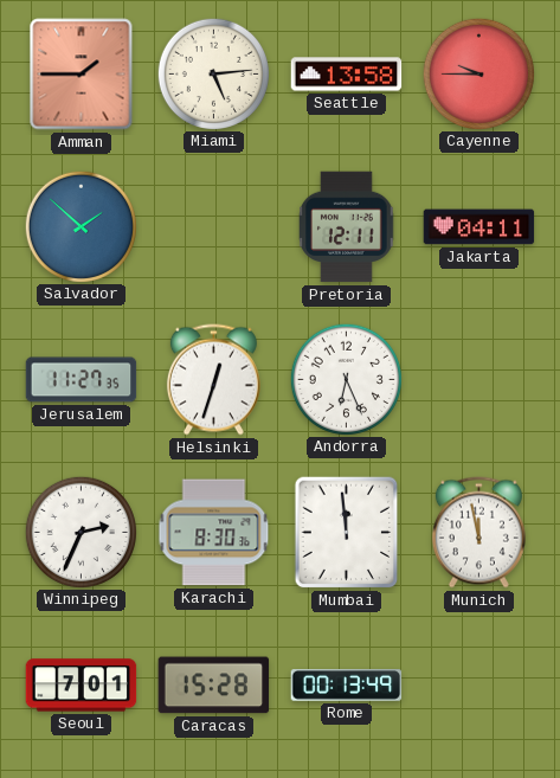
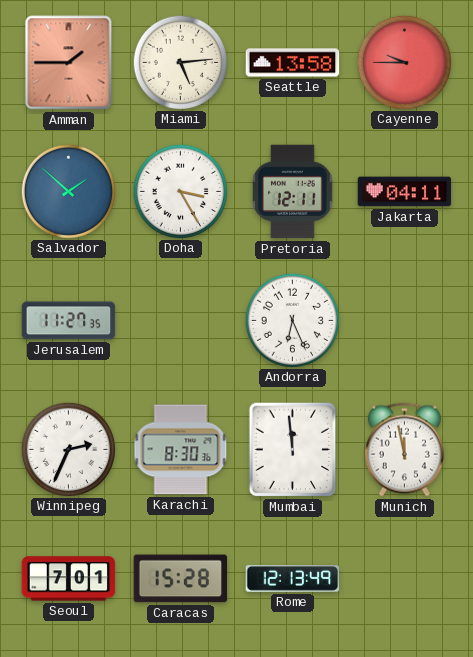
Doha: none -> 3:25 (180, 191)
Helsinki: 12:33 -> none (213, 380)
Rome: 00:13 -> 12:13 (293, 579)
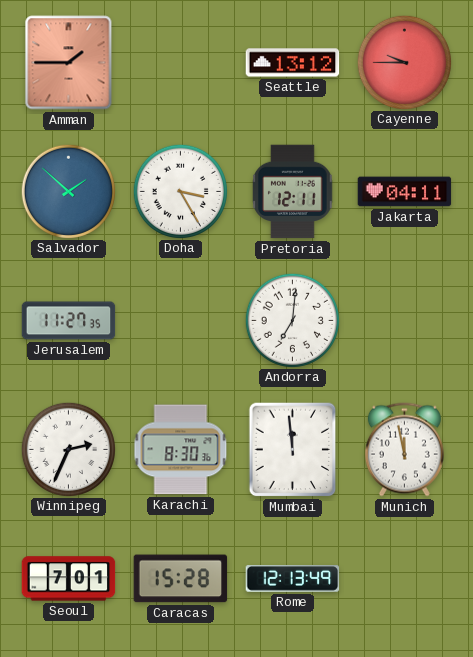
Miami: 5:14 -> none (180, 62)
Seattle: 13:58 -> 13:12 (293, 63)
Andorra: 6:26 -> 7:01 (292, 320)
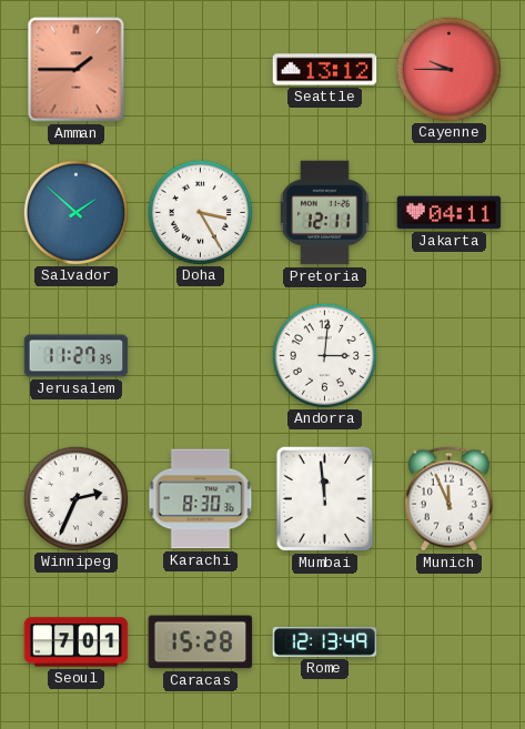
Andorra: 7:01 -> 3:01 (324, 355)
Munich: 11:58 -> 11:56 (448, 499)
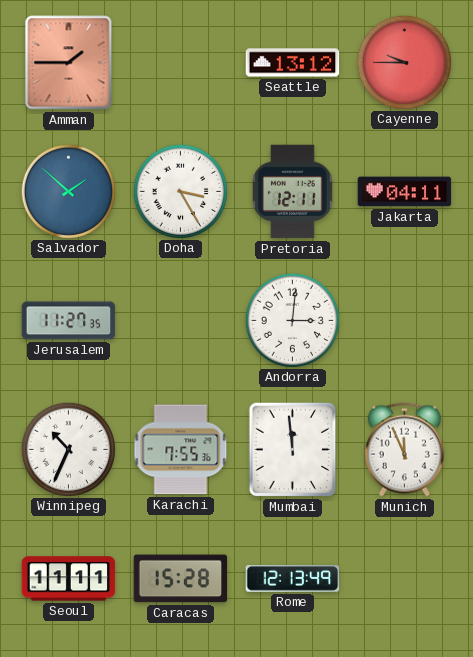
Winnipeg: 2:34 -> 10:34 (68, 449)
Karachi: 8:30 -> 7:55 (181, 450)
Seoul: 7:01 -> 11:11 (69, 579)
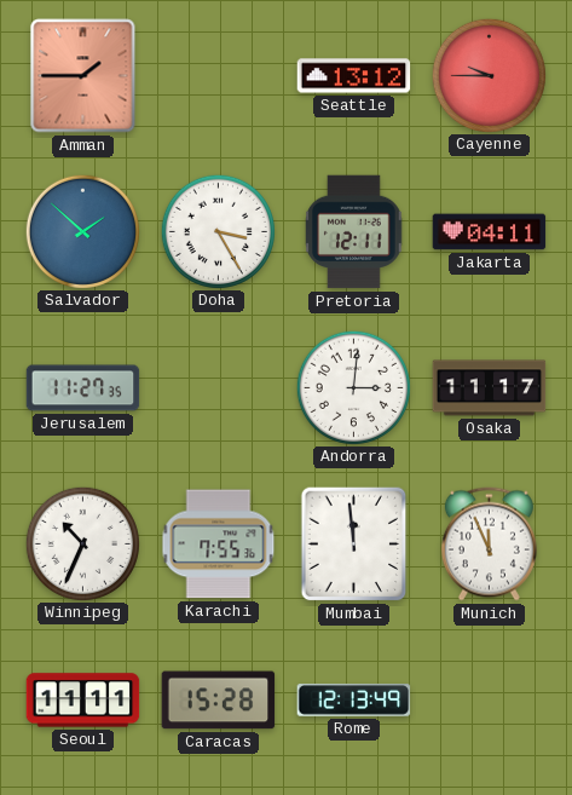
Osaka: none -> 11:17 (490, 388)
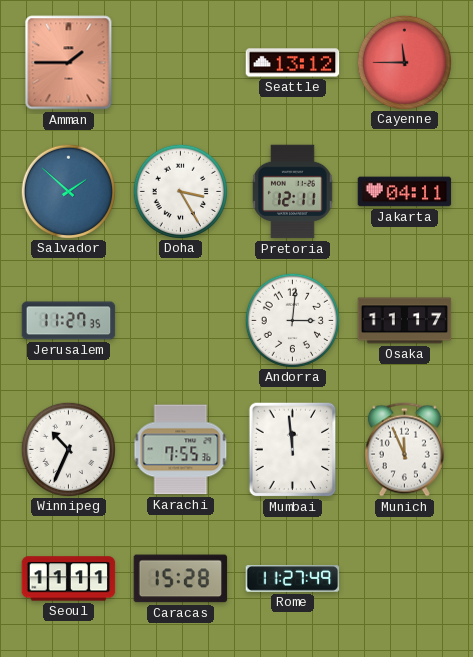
Cayenne: 9:45 -> 11:45 (404, 62)
Rome: 12:13 -> 11:27 (293, 579)
